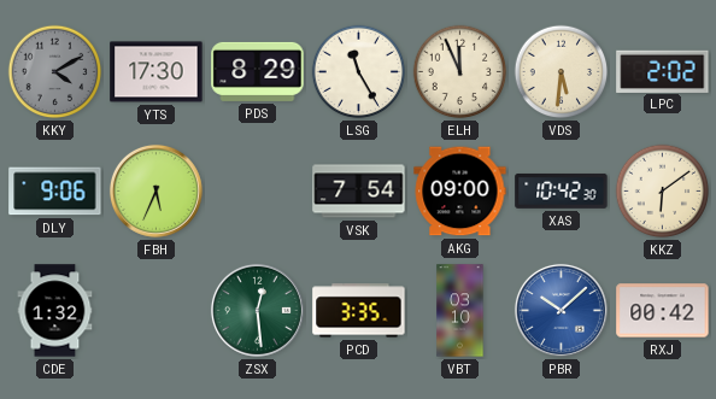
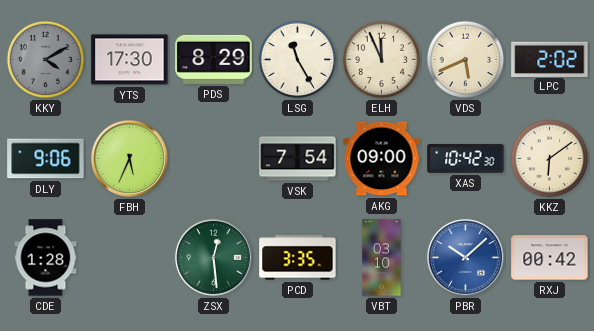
VDS: 5:31 -> 5:41 (466, 60)
CDE: 1:32 -> 1:28 (46, 258)
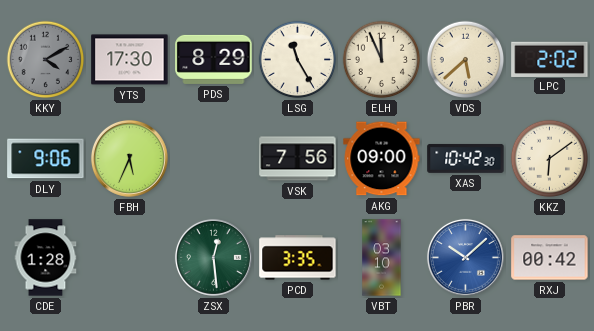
VDS: 5:41 -> 5:38 (466, 60)
VSK: 7:54 -> 7:56 (298, 159)
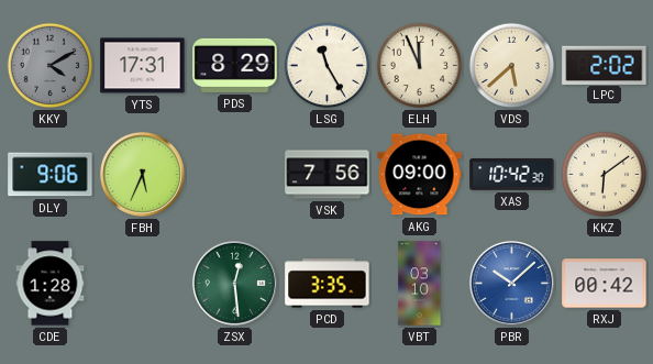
YTS: 17:30 -> 17:31 (143, 66)
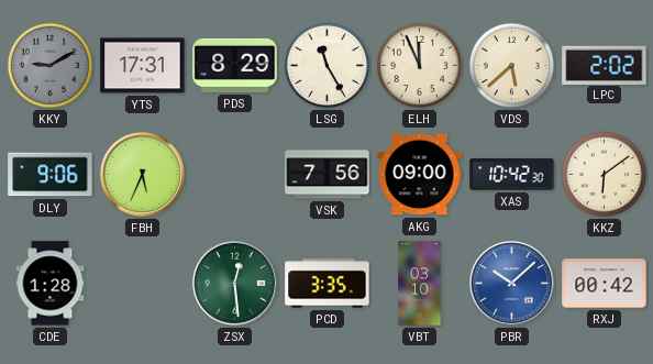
KKY: 4:10 -> 9:10 (51, 66)
